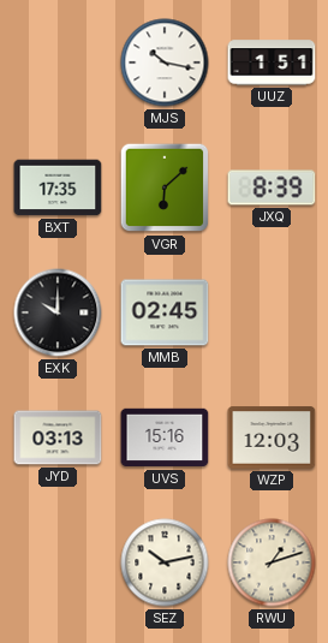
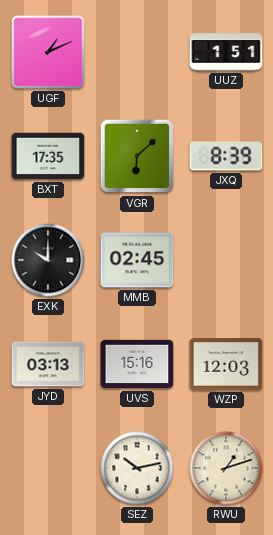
UGF: none -> 1:11 (48, 52)
MJS: 10:17 -> none (165, 62)
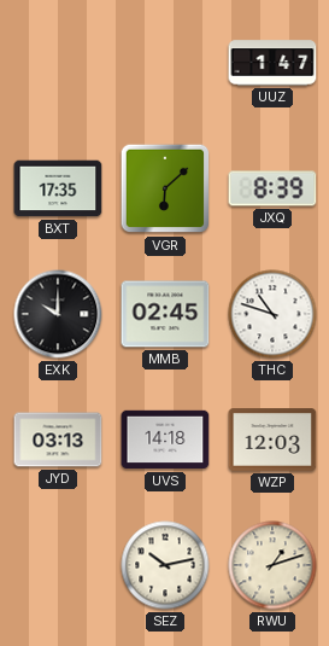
UGF: 1:11 -> none (48, 52)
UUZ: 1:51 -> 1:47 (272, 63)
THC: none -> 10:48 (272, 314)
UVS: 15:16 -> 14:18 (165, 440)
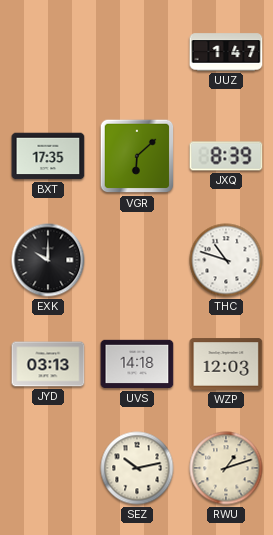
MMB: 02:45 -> none (165, 314)
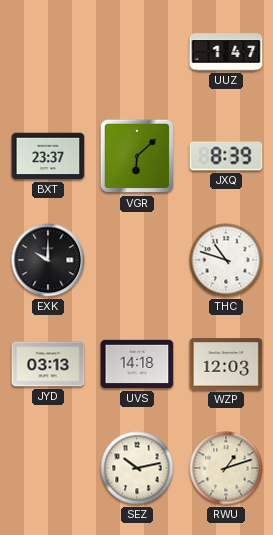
BXT: 17:35 -> 23:37 (48, 156)
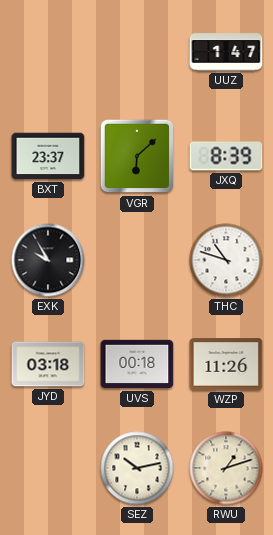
EXK: 10:00 -> 9:55 (48, 260)
JYD: 03:13 -> 03:18 (48, 364)
UVS: 14:18 -> 00:18 (137, 364)
WZP: 12:03 -> 11:26 (226, 364)
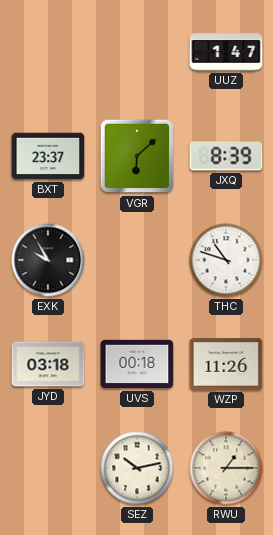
RWU: 1:12 -> 1:15 (226, 468)
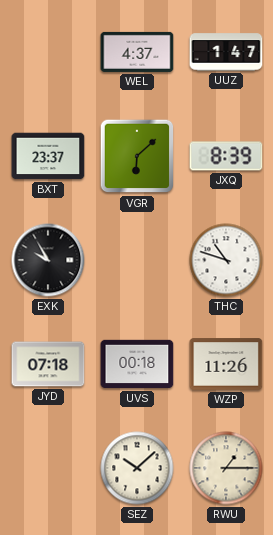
WEL: none -> 4:37 (137, 52)
JYD: 03:18 -> 07:18 (48, 364)
SEZ: 10:13 -> 10:08 (137, 468)
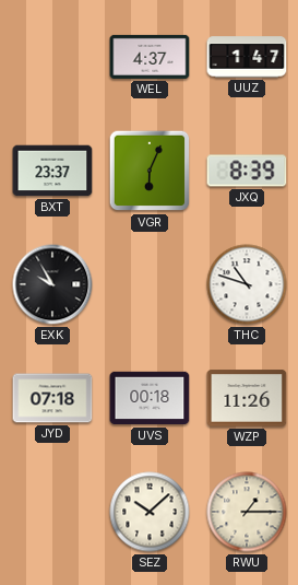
VGR: 6:08 -> 6:04 (150, 171)
